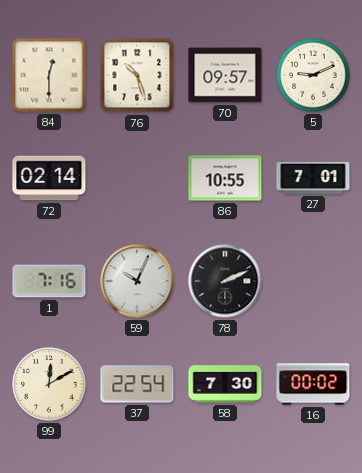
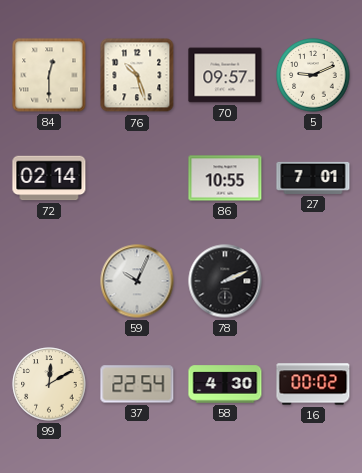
1: 7:16 -> none (49, 281)
58: 7:30 -> 4:30 (225, 384)
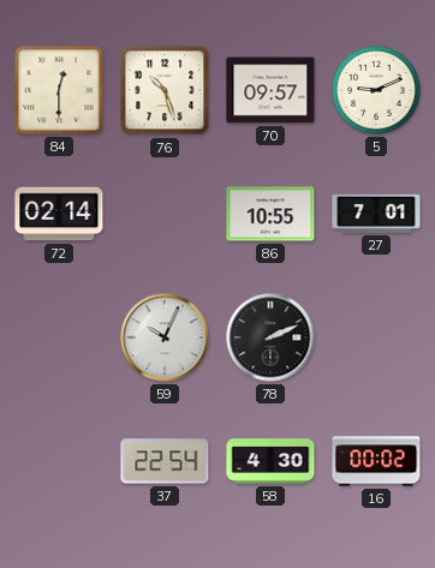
99: 12:10 -> none (49, 384)
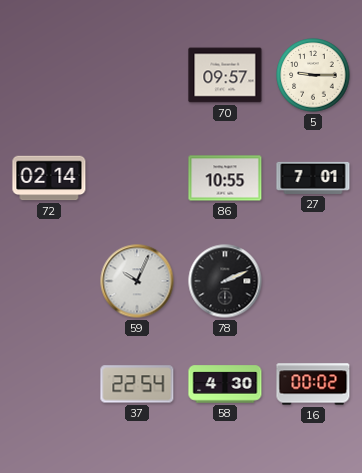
84: 12:30 -> none (59, 90)
76: 10:27 -> none (165, 90)
5: 9:11 -> 9:15 (313, 75)
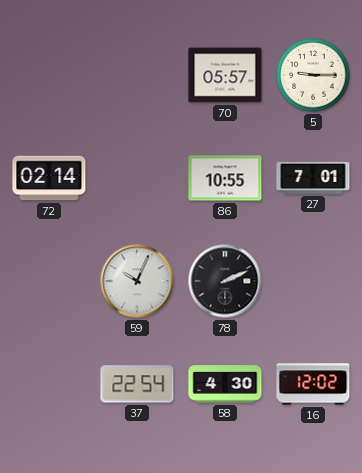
70: 09:57 -> 05:57 (225, 75)
16: 00:02 -> 12:02 (313, 384)
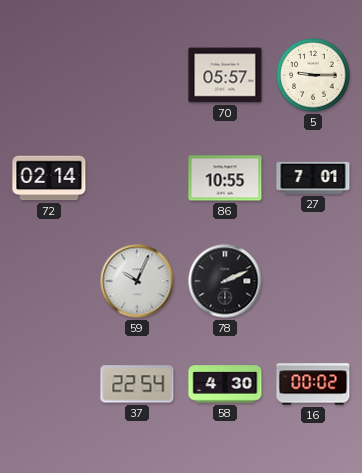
16: 12:02 -> 00:02 (313, 384)
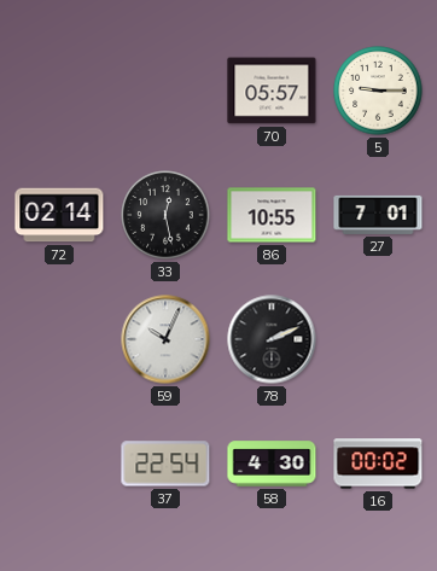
33: none -> 12:28 (165, 215)
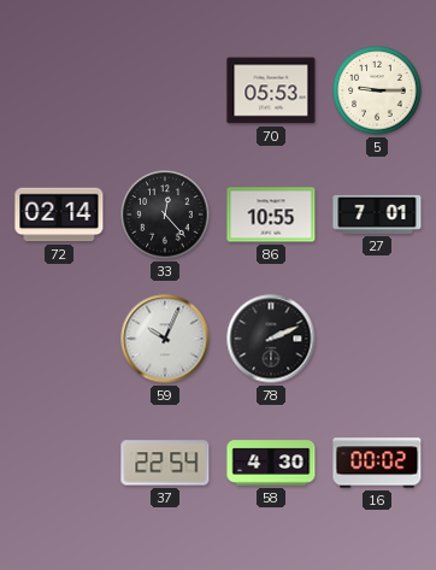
70: 05:57 -> 05:53 (271, 90)
33: 12:28 -> 12:23 (165, 215)
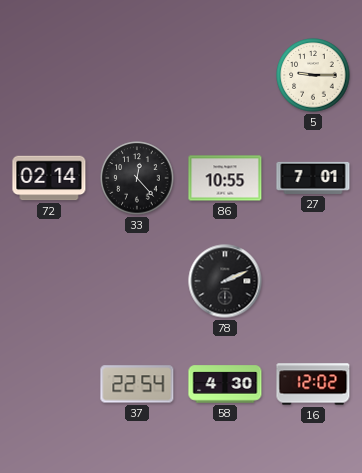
70: 05:53 -> none (271, 90)
59: 10:04 -> none (165, 339)
16: 00:02 -> 12:02 (313, 384)
